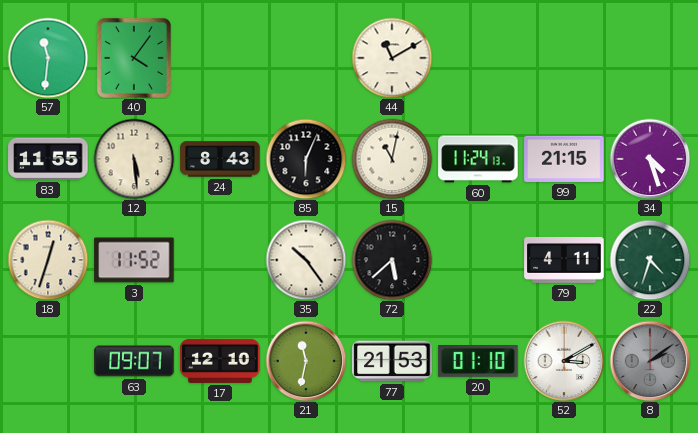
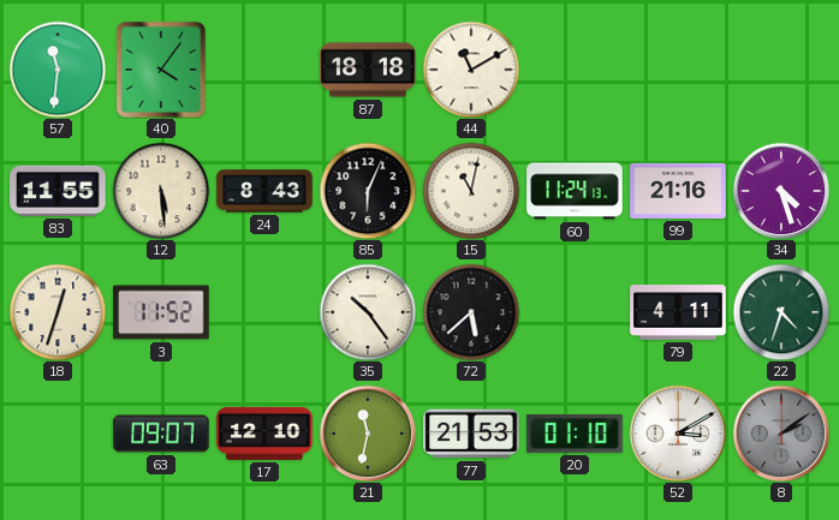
87: none -> 18:18 (368, 70)
99: 21:15 -> 21:16 (678, 191)
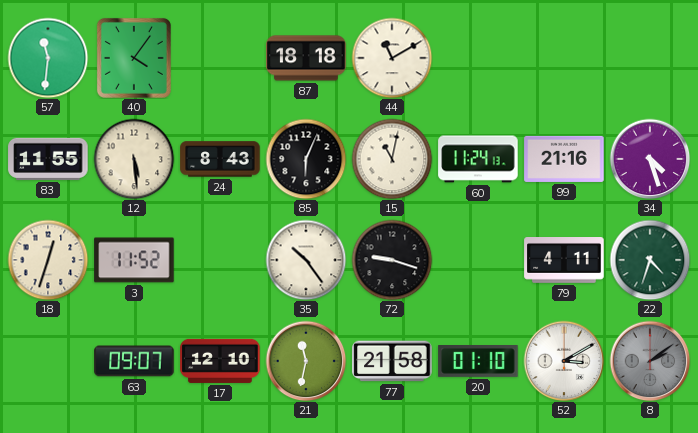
72: 5:38 -> 9:18 (392, 260)
77: 21:53 -> 21:58 (392, 361)
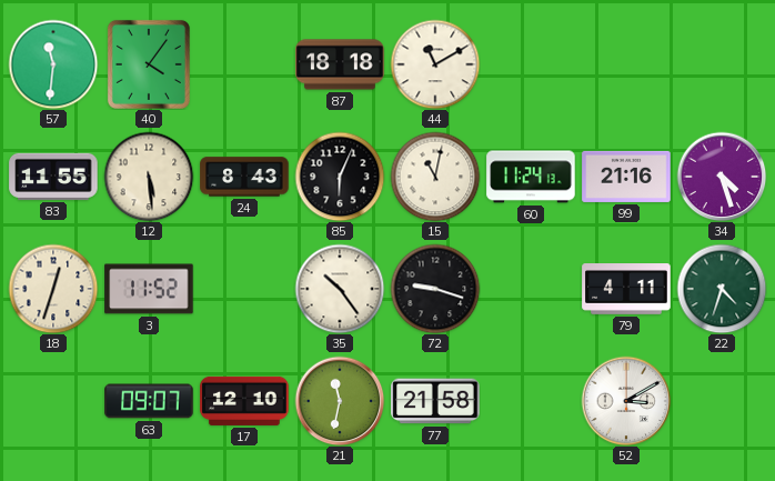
20: 01:10 -> none (478, 362)
8: 2:09 -> none (650, 361)
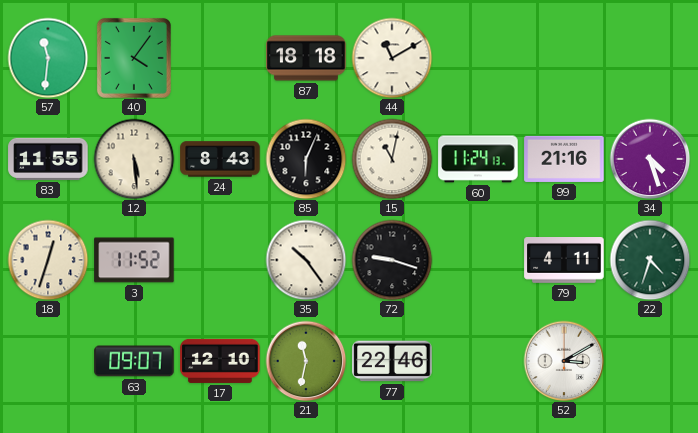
77: 21:58 -> 22:46 (392, 361)
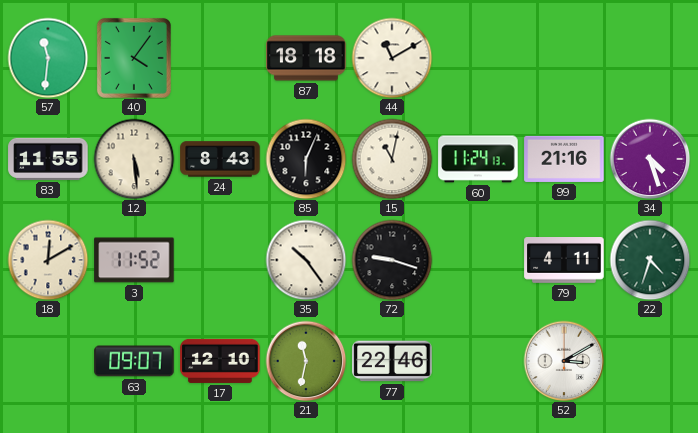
18: 12:33 -> 12:10 (48, 260)
